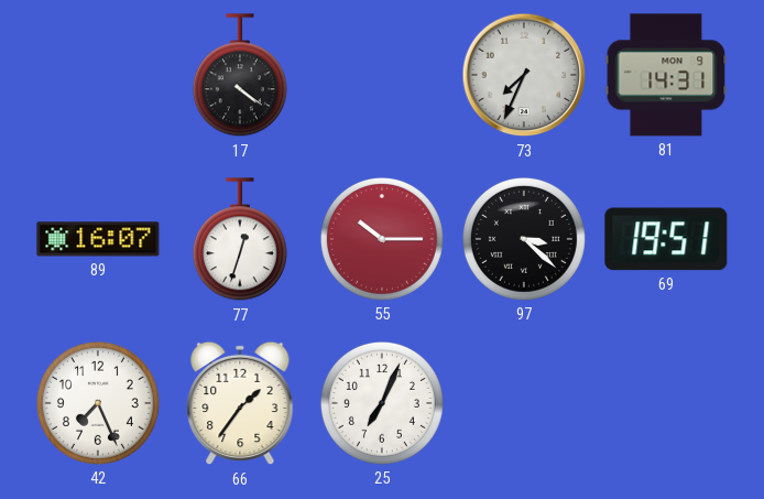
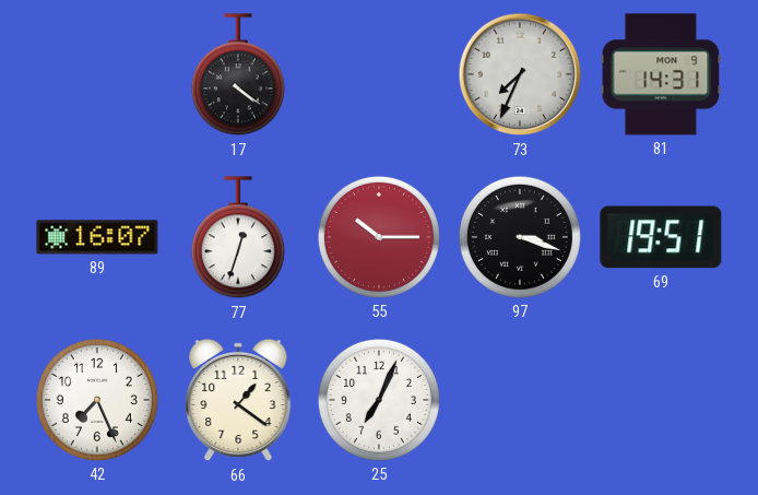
97: 3:22 -> 3:18 (520, 237)
66: 1:36 -> 1:21 (238, 400)
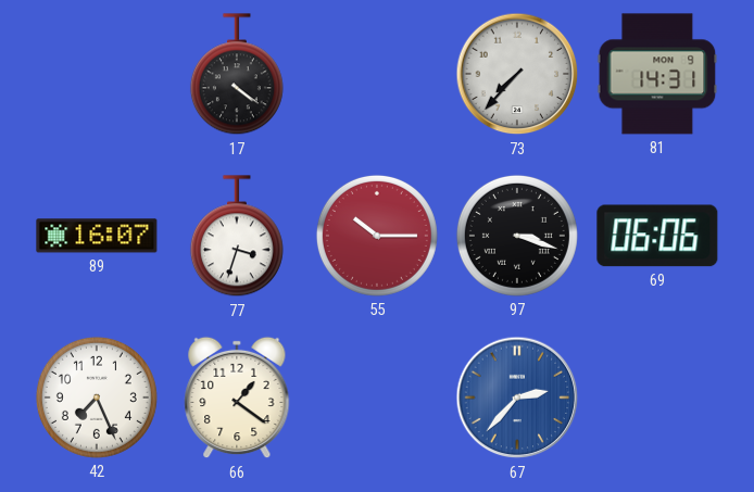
73: 7:34 -> 7:37 (517, 74)
77: 12:33 -> 3:33 (237, 237)
69: 19:51 -> 06:06 (657, 236)
25: 7:04 -> none (379, 400)
67: none -> 2:37 (517, 398)
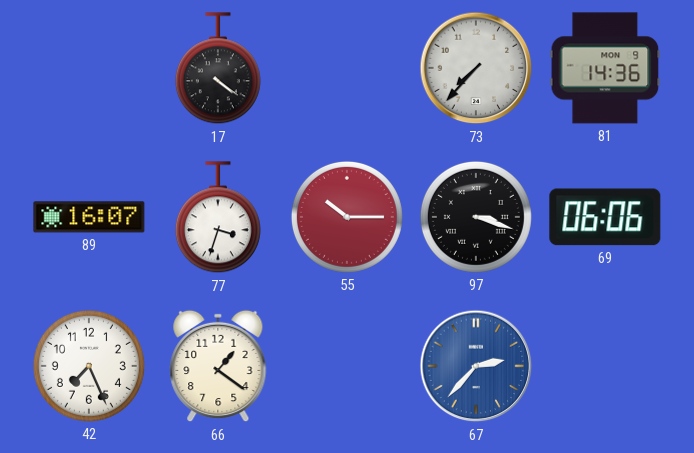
81: 14:31 -> 14:36 (605, 68)
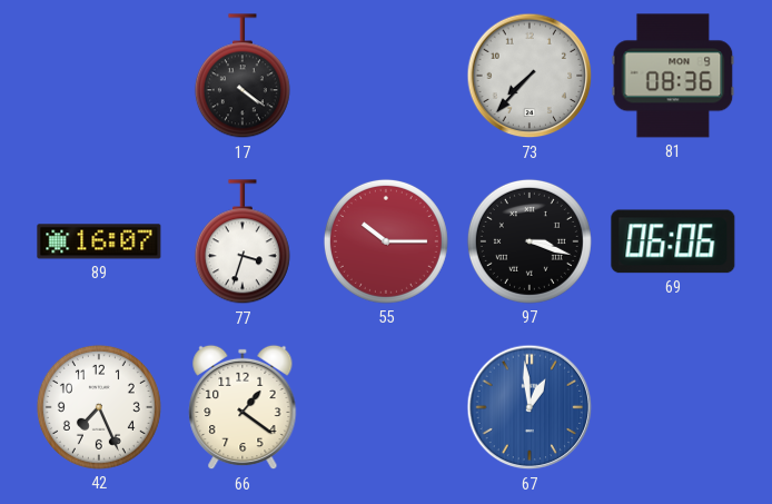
81: 14:36 -> 08:36 (673, 76)
67: 2:37 -> 12:59 (529, 407)
